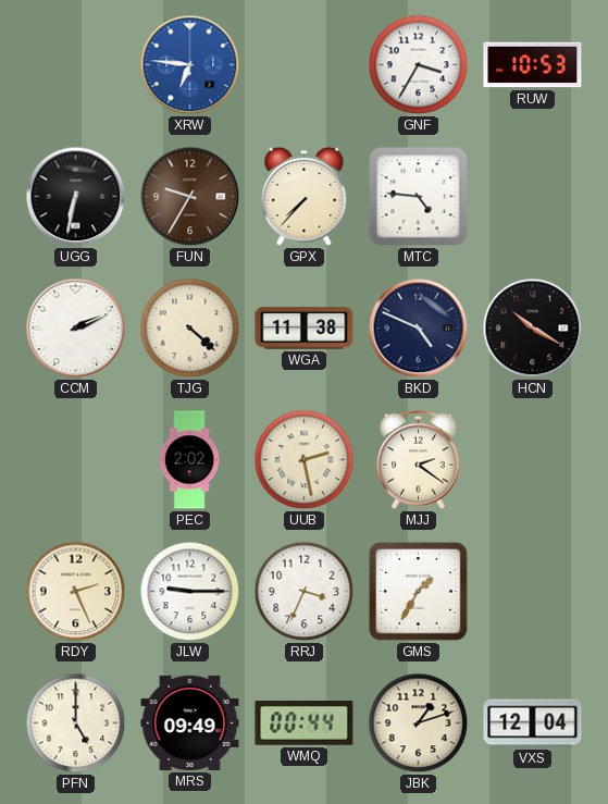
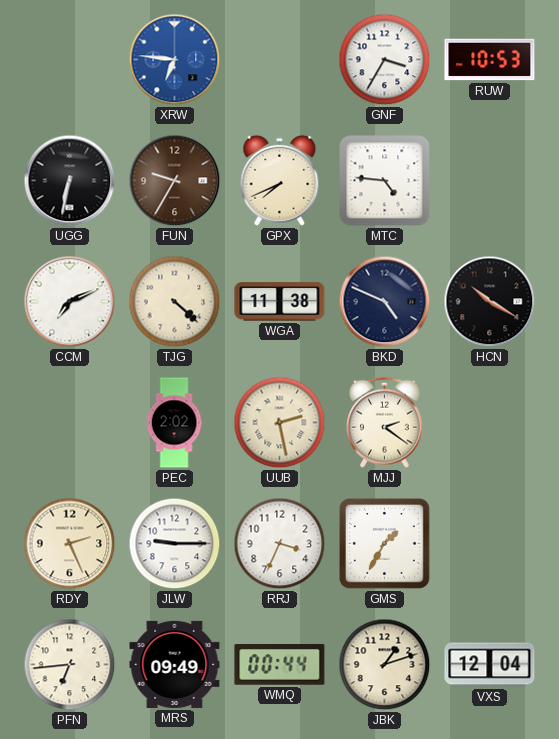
GPX: 7:37 -> 7:41 (280, 180)
CCM: 2:11 -> 7:11 (70, 302)
PFN: 5:00 -> 6:44 (70, 665)
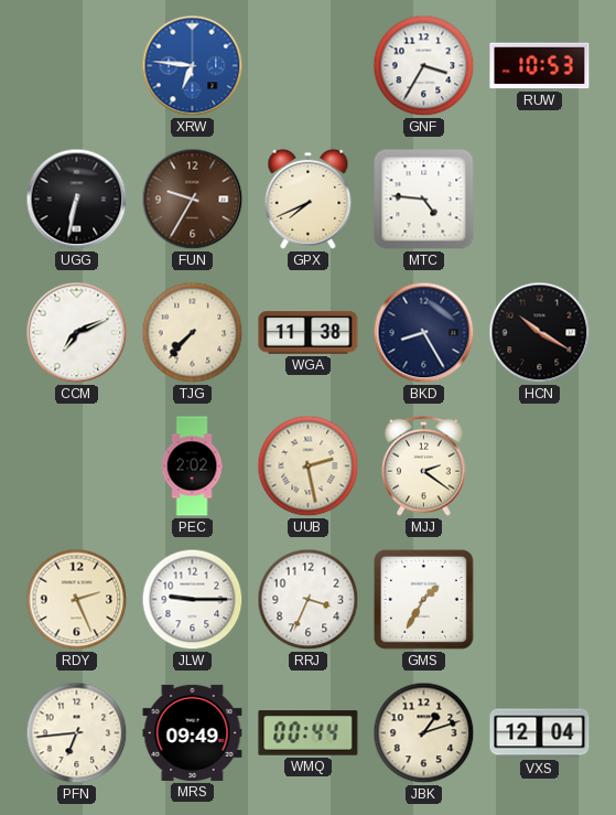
TJG: 4:22 -> 7:37 (193, 333)
BKD: 4:49 -> 8:25 (424, 333)
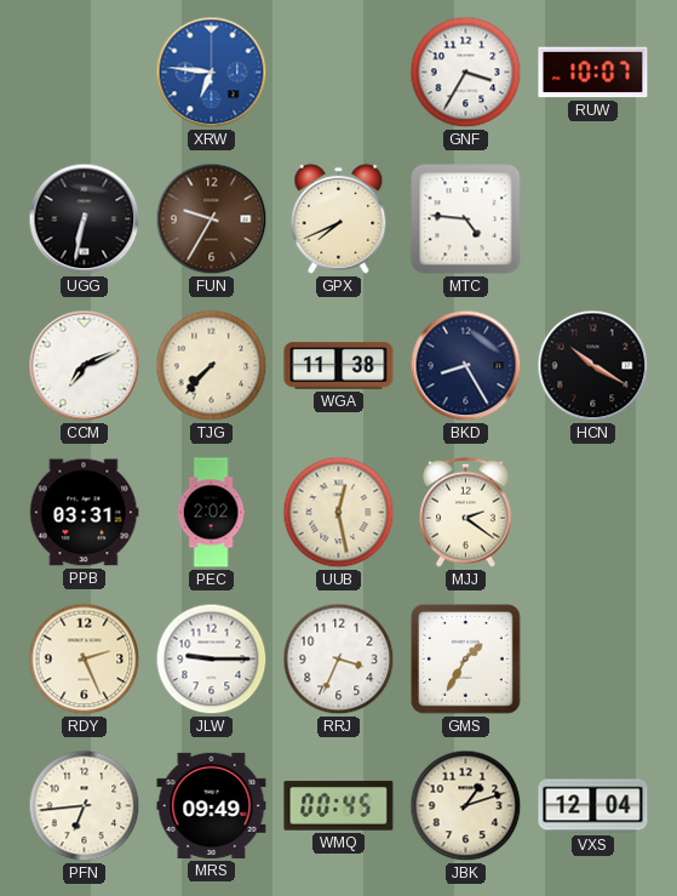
RUW: 10:53 -> 10:07 (593, 73)
PPB: none -> 03:31 (85, 513)
UUB: 2:28 -> 12:28 (339, 513)
WMQ: 00:44 -> 00:45 (339, 806)
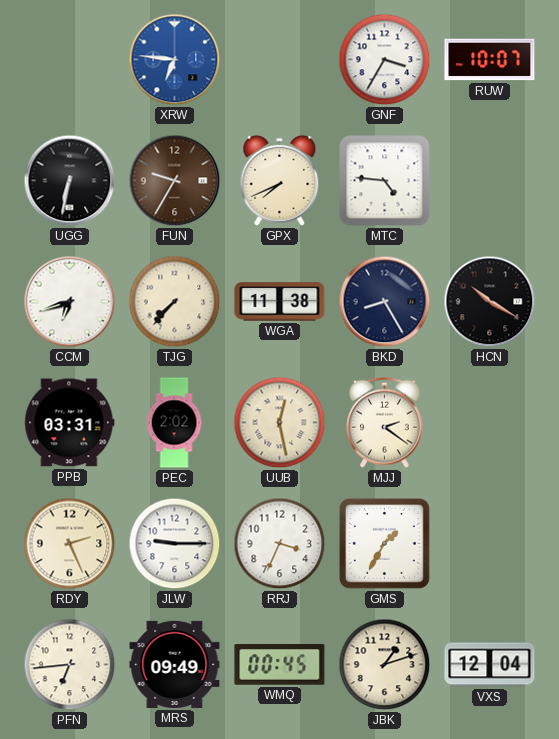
CCM: 7:11 -> 6:42 (70, 302)
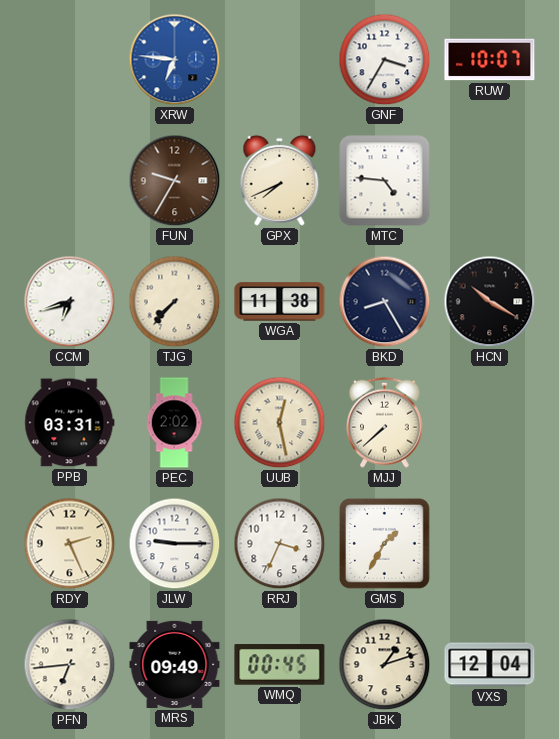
UGG: 6:32 -> none (70, 181)
MJJ: 2:21 -> 7:38 (385, 422)
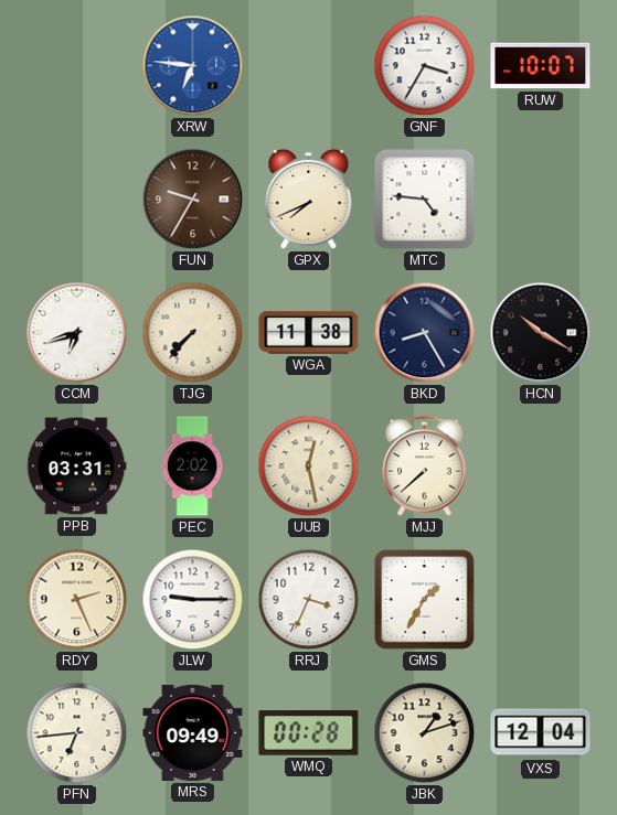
WMQ: 00:45 -> 00:28 (309, 733)
